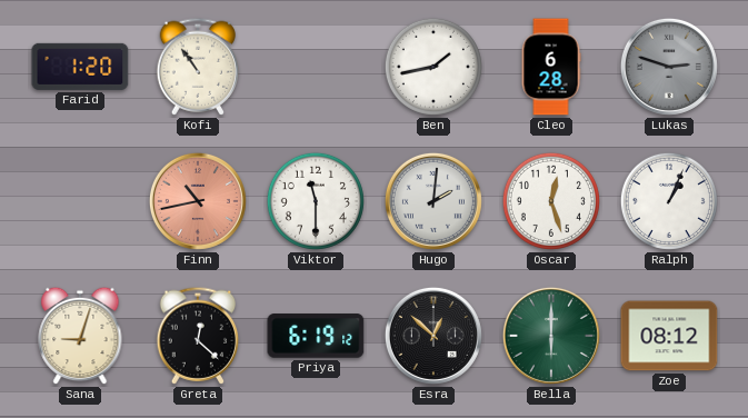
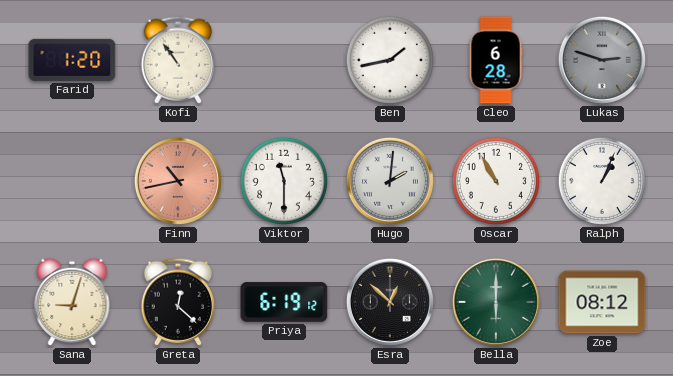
Oscar: 12:27 -> 10:55 (496, 181)
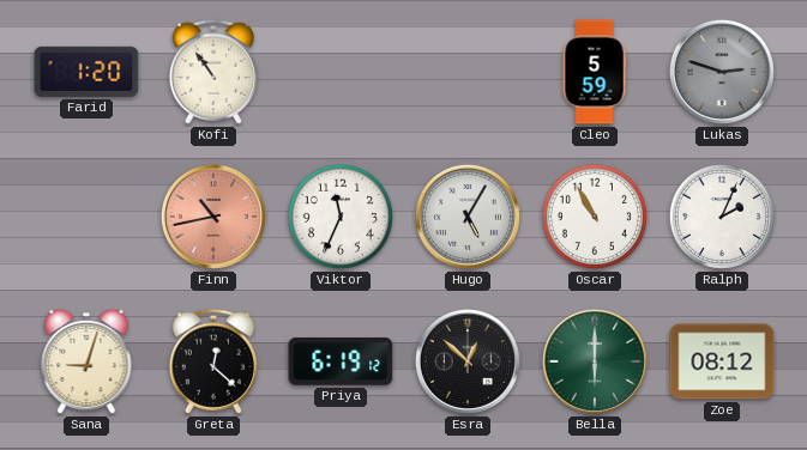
Ben: 1:43 -> none (390, 60)
Cleo: 6:28 -> 5:59 (595, 72)
Viktor: 11:30 -> 11:34 (341, 217)
Hugo: 2:01 -> 5:05 (468, 217)
Ralph: 1:04 -> 2:04 (722, 217)
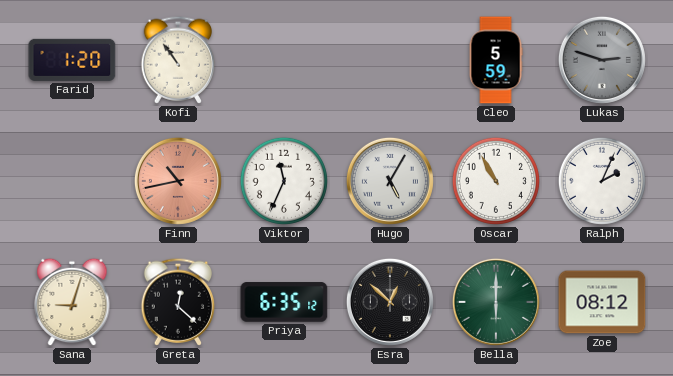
Priya: 6:19 -> 6:35 (284, 302)
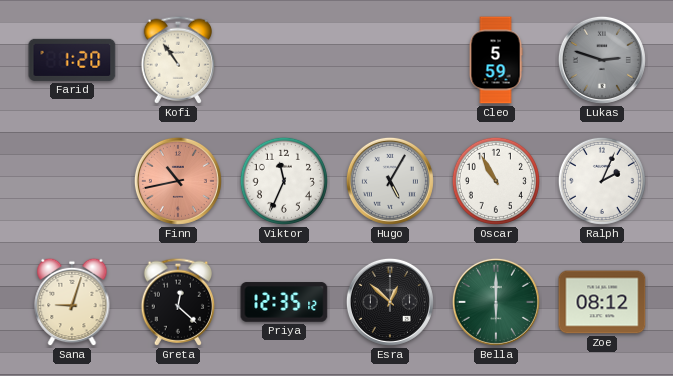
Priya: 6:35 -> 12:35 (284, 302)
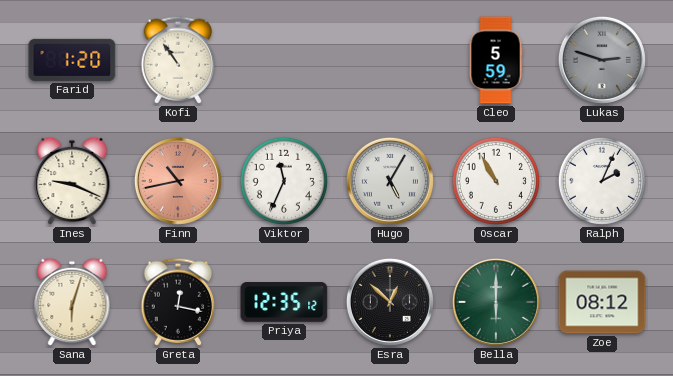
Ines: none -> 9:19 (72, 181)
Sana: 9:03 -> 6:03 (72, 302)
Greta: 12:22 -> 12:17 (178, 302)
